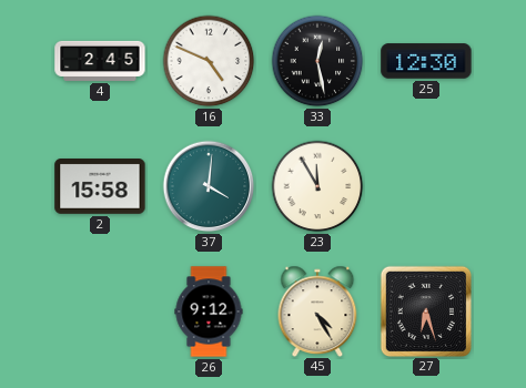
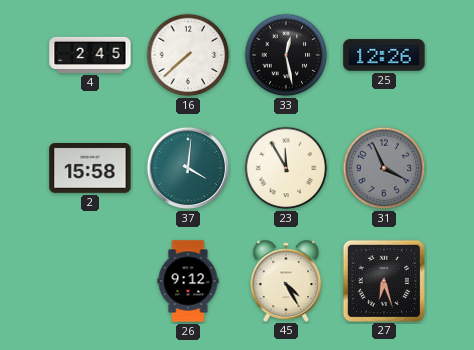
16: 4:49 -> 7:38 (188, 55)
25: 12:30 -> 12:26 (384, 55)
31: none -> 3:56 (384, 168)
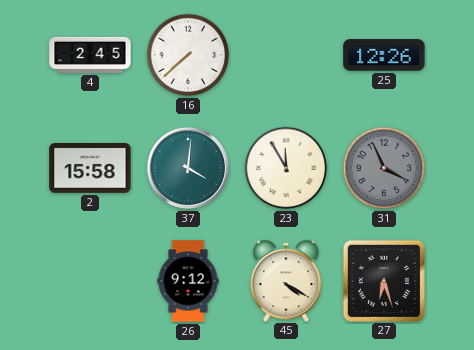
33: 12:28 -> none (286, 55)
45: 4:25 -> 4:20 (286, 280)
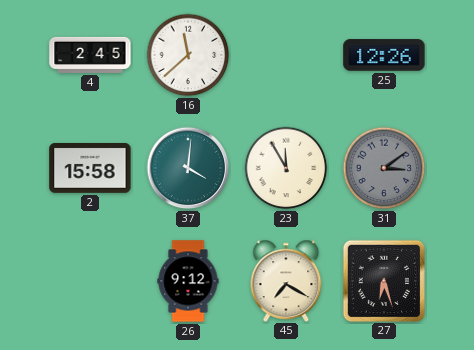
16: 7:38 -> 11:38 (188, 55)
31: 3:56 -> 3:09 (384, 168)
45: 4:20 -> 7:20 (286, 280)
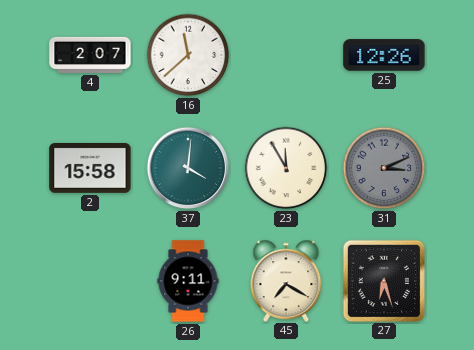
4: 2:45 -> 2:07 (90, 55)
31: 3:09 -> 3:11 (384, 168)
26: 9:12 -> 9:11 (188, 281)
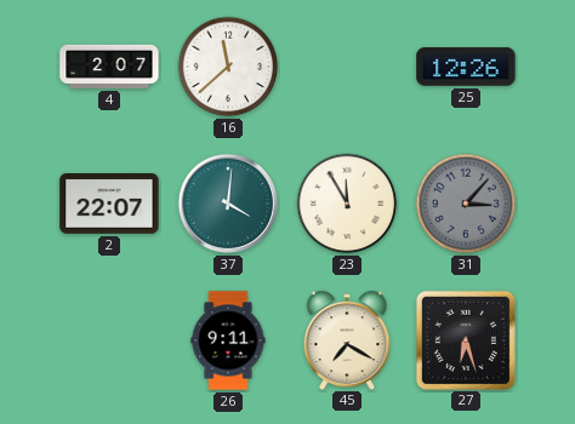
2: 15:58 -> 22:07 (109, 205)
31: 3:11 -> 3:07 (466, 204)
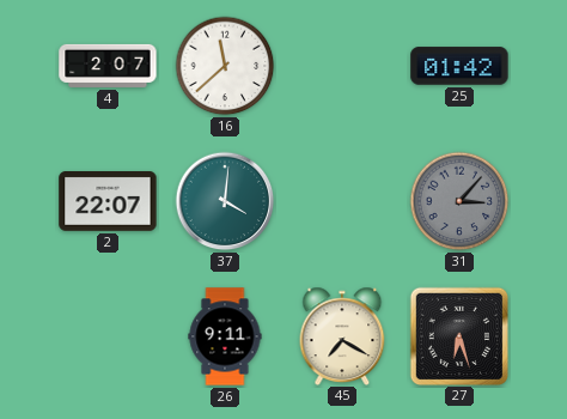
25: 12:26 -> 01:42 (459, 66)
23: 11:55 -> none (347, 204)
